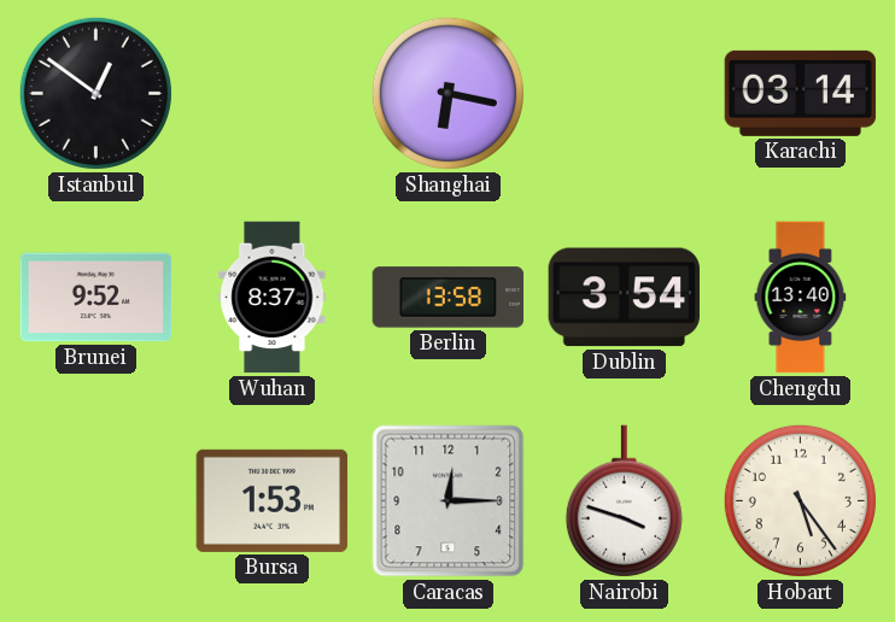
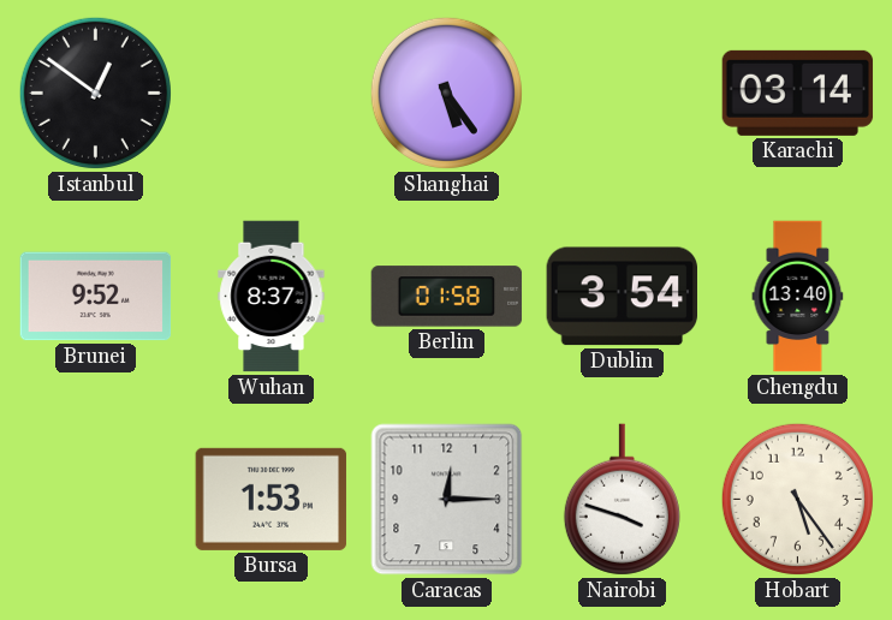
Shanghai: 6:17 -> 5:24 (446, 93)
Berlin: 13:58 -> 01:58 (447, 297)
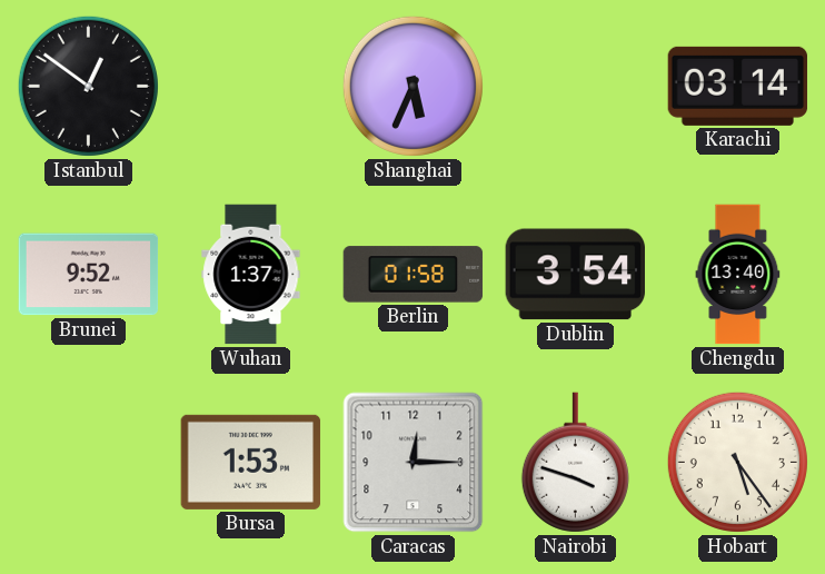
Shanghai: 5:24 -> 5:34 (412, 86)
Wuhan: 8:37 -> 1:37 (251, 275)
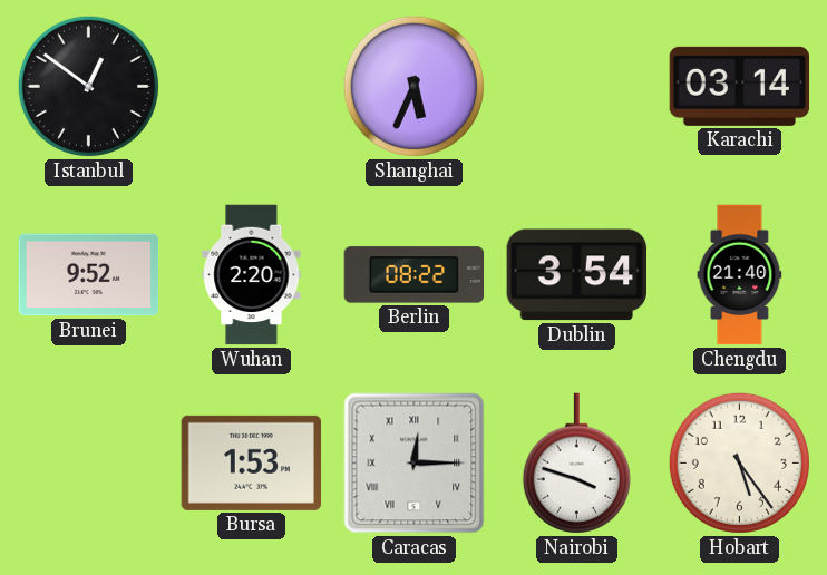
Wuhan: 1:37 -> 2:20 (252, 275)
Berlin: 01:58 -> 08:22 (415, 275)
Chengdu: 13:40 -> 21:40 (740, 275)
Caracas numerals: Arabic -> Roman (415, 464)
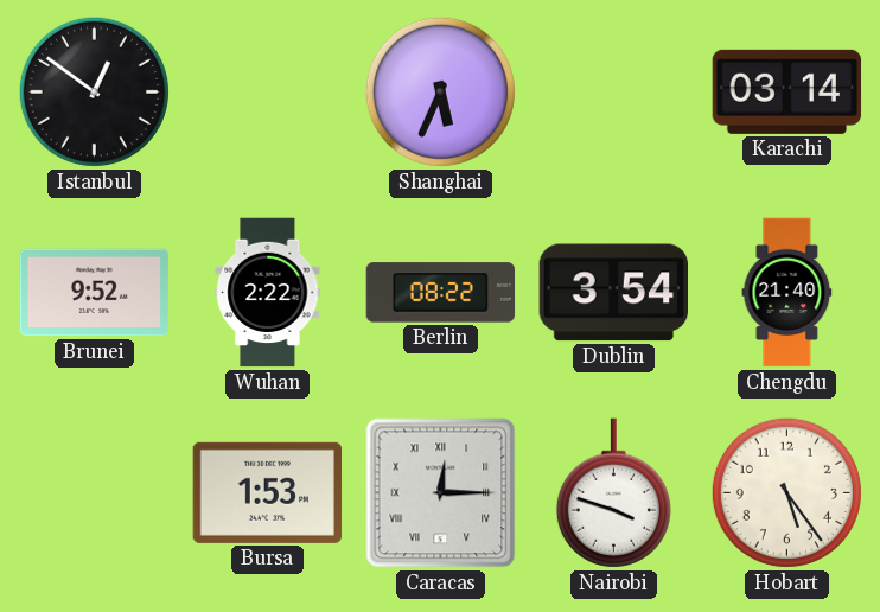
Wuhan: 2:20 -> 2:22 (268, 293)
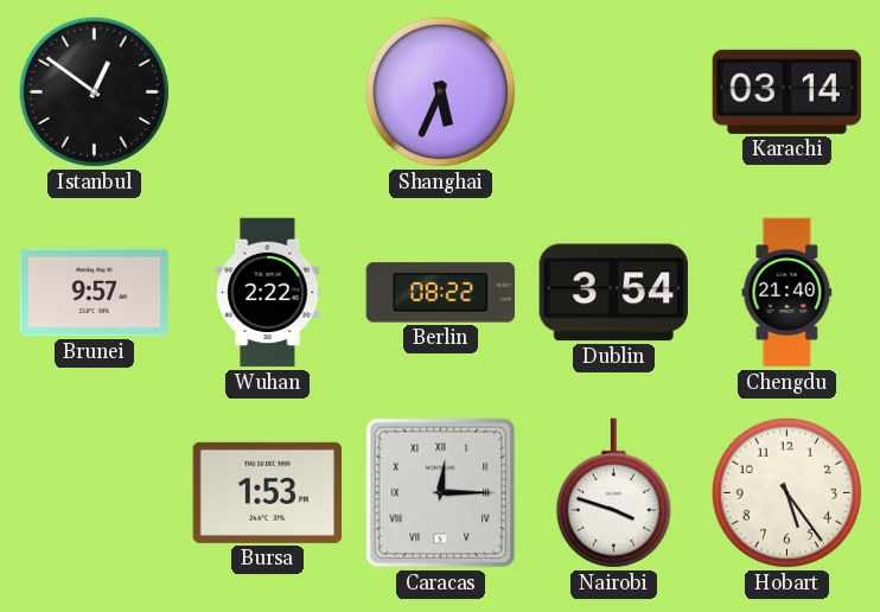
Brunei: 9:52 -> 9:57 (95, 293)
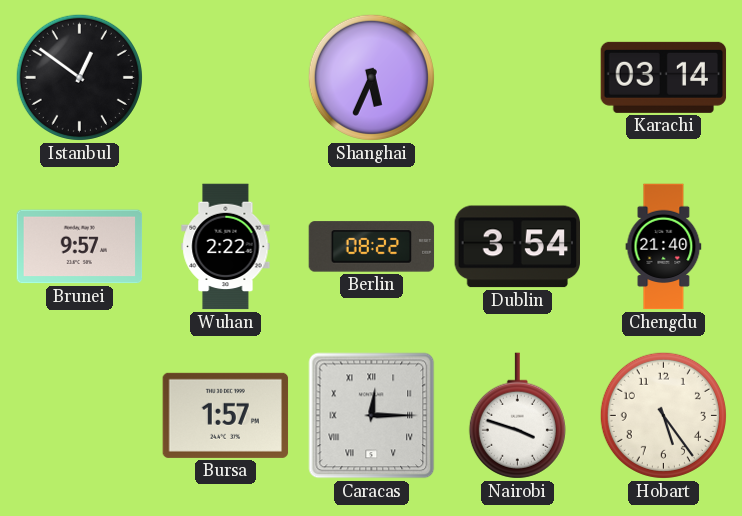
Bursa: 1:53 -> 1:57 (226, 415)
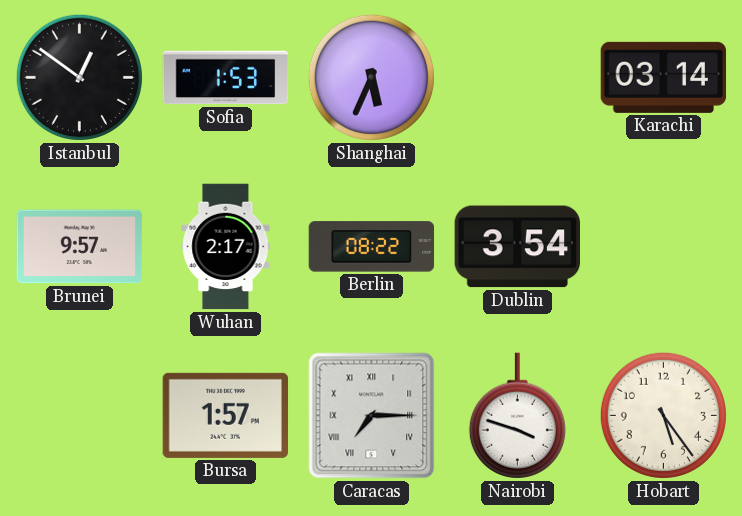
Sofia: none -> 1:53 (226, 78)
Wuhan: 2:22 -> 2:17 (226, 247)
Chengdu: 21:40 -> none (664, 247)
Caracas: 12:15 -> 7:15 (372, 416)
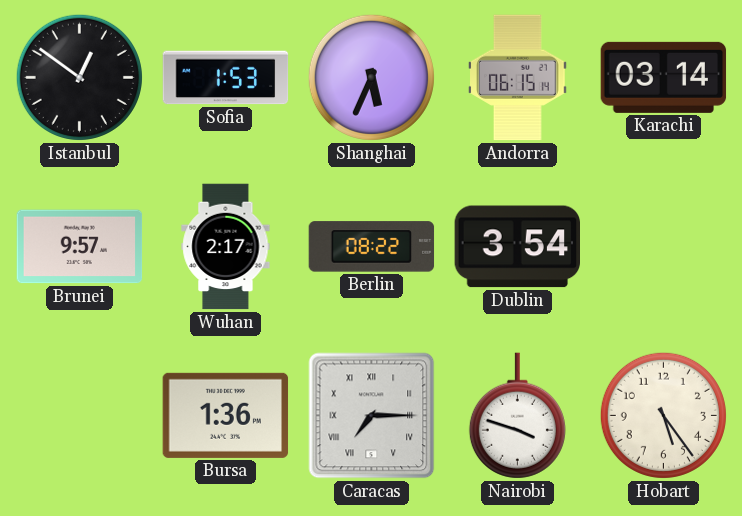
Andorra: none -> 06:15 (518, 78)
Bursa: 1:57 -> 1:36 (226, 415)
